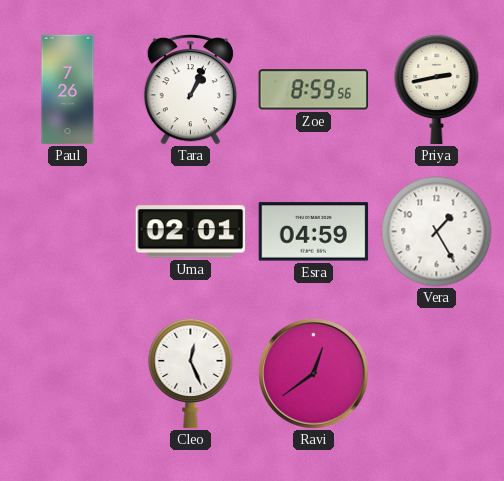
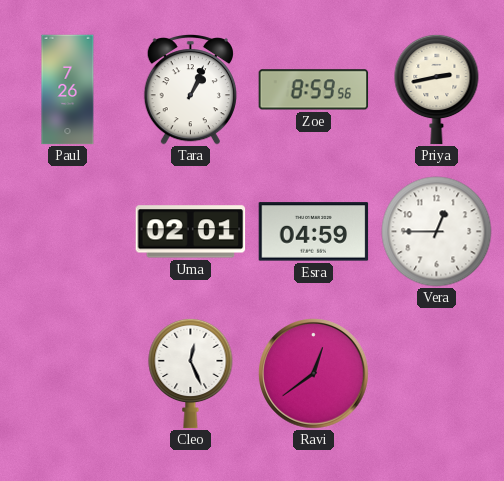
Vera: 1:25 -> 12:45 (437, 232)
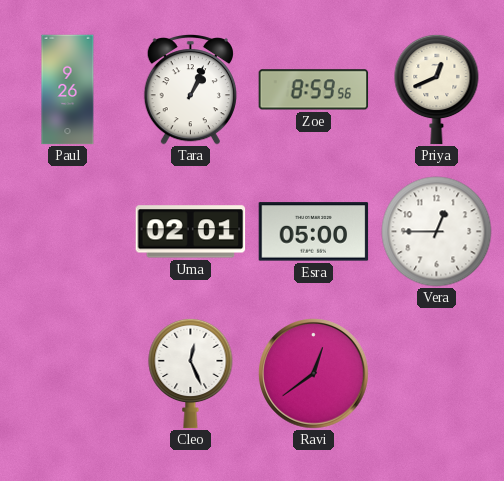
Paul: 7:26 -> 9:26 (68, 90)
Priya: 2:43 -> 12:41 (437, 89)
Esra: 04:59 -> 05:00 (314, 232)
